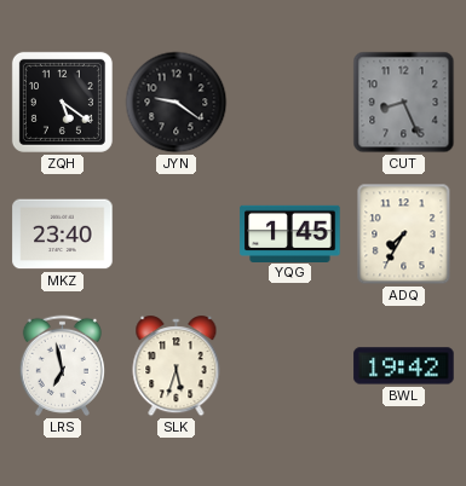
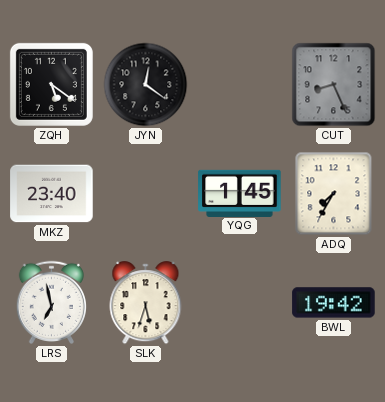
JYN: 9:21 -> 12:21 (146, 85)
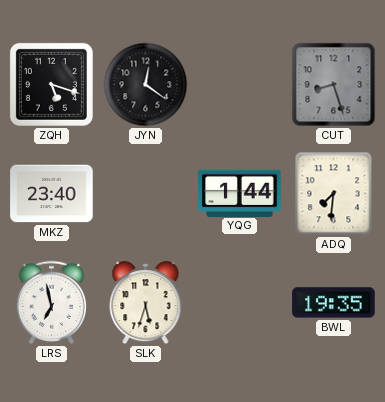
ZQH: 5:21 -> 5:18 (51, 84)
CUT: 8:26 -> 8:27 (334, 85)
YQG: 1:45 -> 1:44 (240, 193)
ADQ: 7:35 -> 7:31 (334, 194)
BWL: 19:42 -> 19:35 (334, 303)
